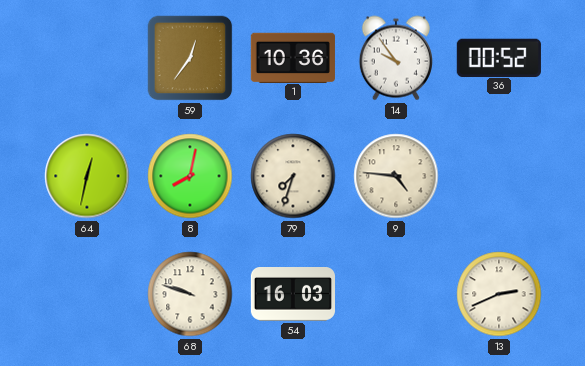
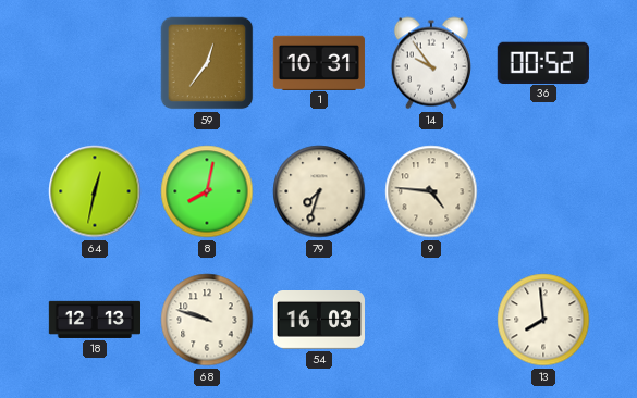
1: 10:36 -> 10:31 (319, 62)
18: none -> 12:13 (94, 320)
13: 2:41 -> 7:59 (543, 320)
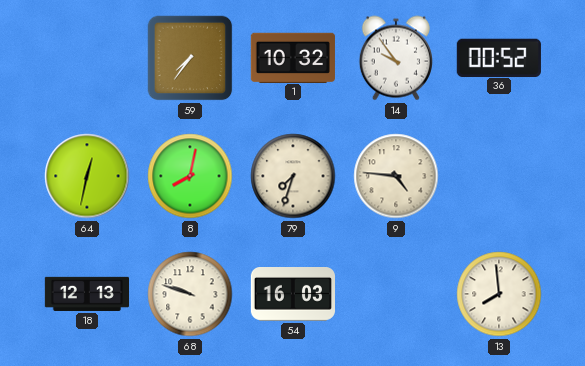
59: 12:36 -> 7:36 (190, 58)
1: 10:31 -> 10:32 (293, 57)
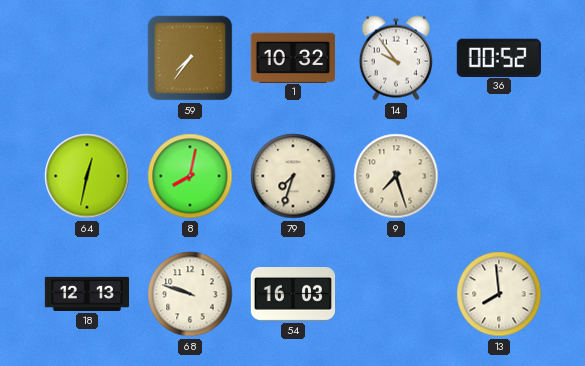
9: 4:46 -> 7:27 (396, 176)
